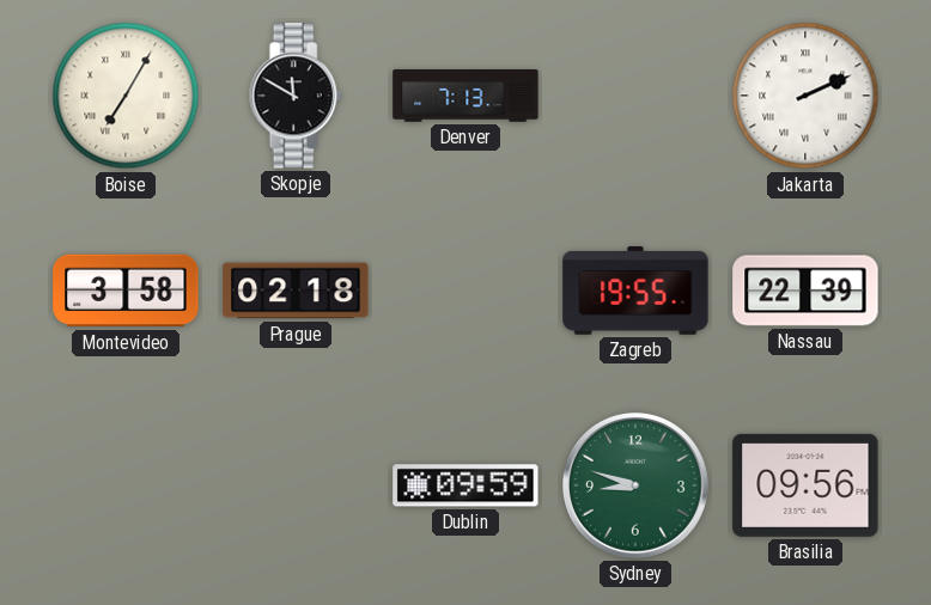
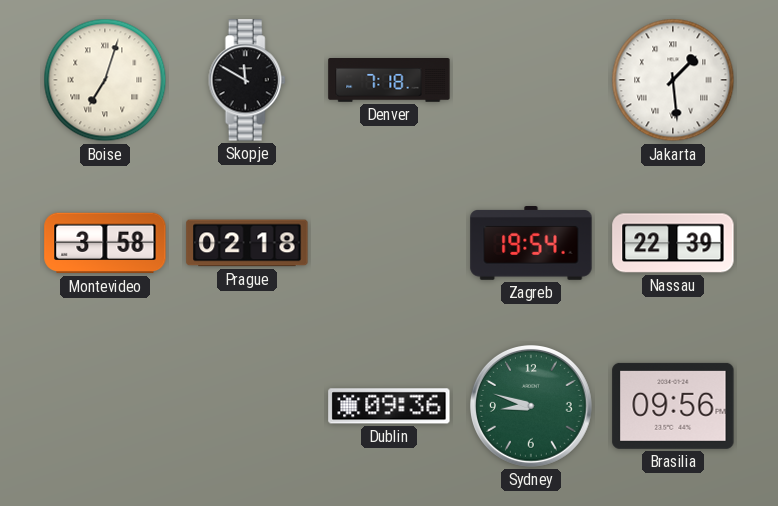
Boise: 7:05 -> 7:03 (105, 80)
Denver: 7:13 -> 7:18 (389, 81)
Jakarta: 2:11 -> 1:29 (673, 80)
Zagreb: 19:55 -> 19:54 (531, 244)
Dublin: 09:59 -> 09:36 (389, 406)
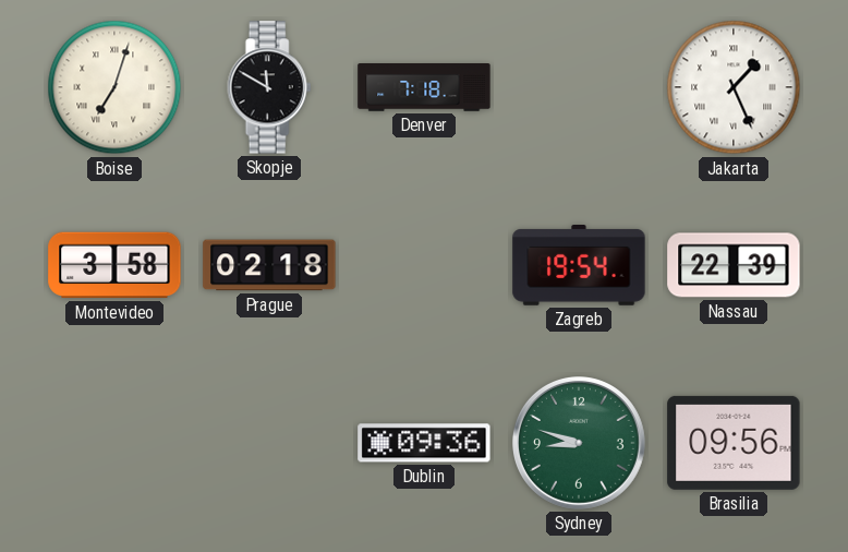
Jakarta: 1:29 -> 1:26 (734, 87)
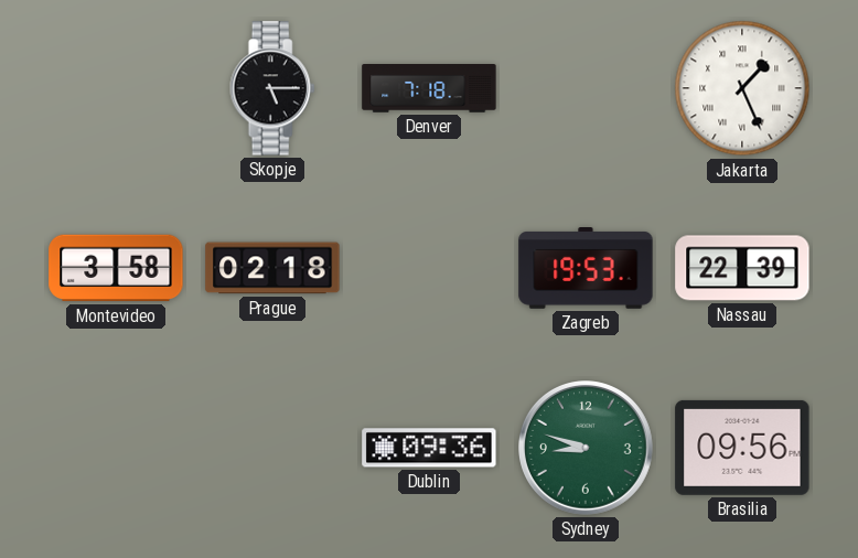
Boise: 7:03 -> none (114, 87)
Skopje: 11:50 -> 5:15 (272, 88)
Zagreb: 19:54 -> 19:53 (586, 269)
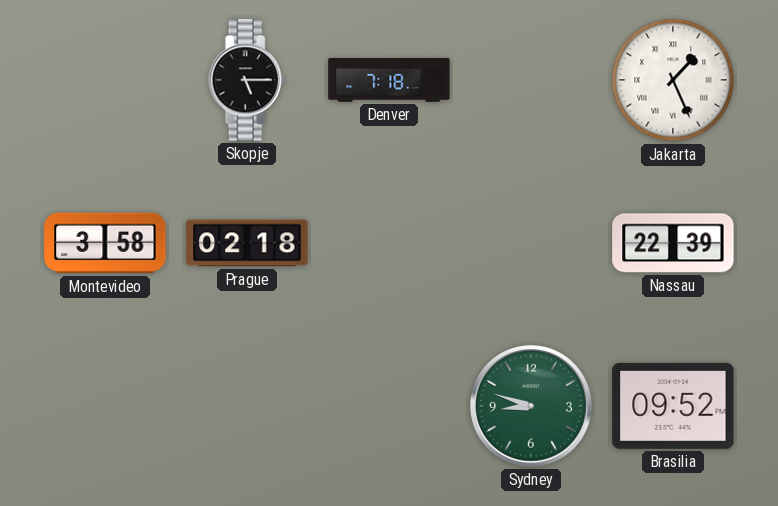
Zagreb: 19:53 -> none (586, 269)
Dublin: 09:36 -> none (429, 448)
Brasilia: 09:56 -> 09:52 (673, 406)
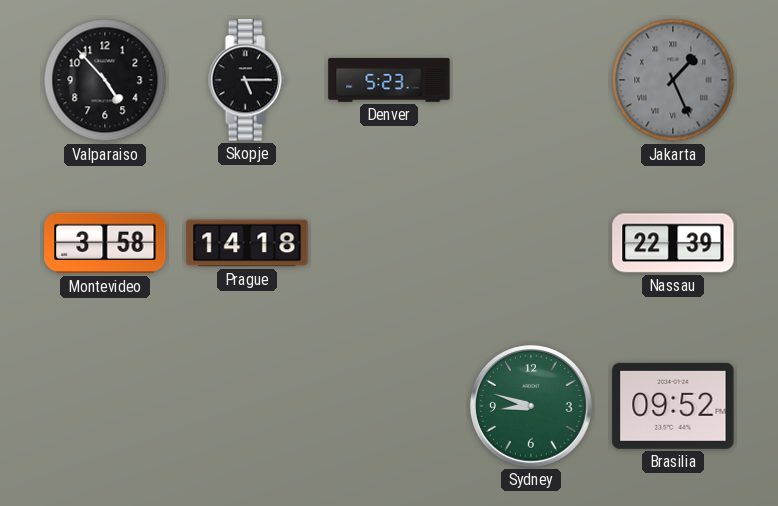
Valparaiso: none -> 4:53 (105, 80)
Denver: 7:18 -> 5:23 (389, 81)
Jakarta dial: white -> grey (673, 80)
Prague: 02:18 -> 14:18 (247, 243)
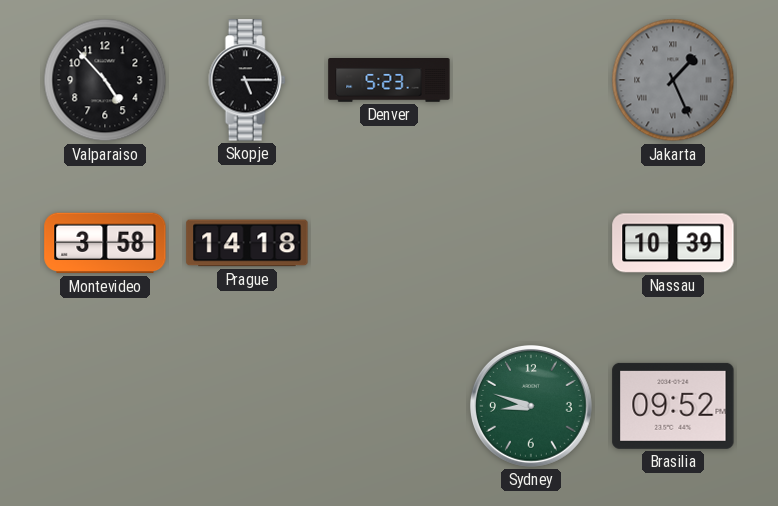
Nassau: 22:39 -> 10:39 (673, 243)
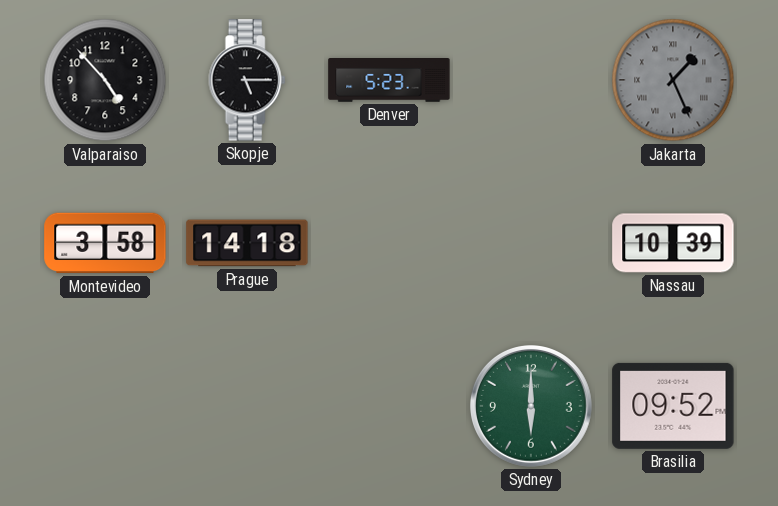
Sydney: 8:48 -> 6:00 (532, 407)
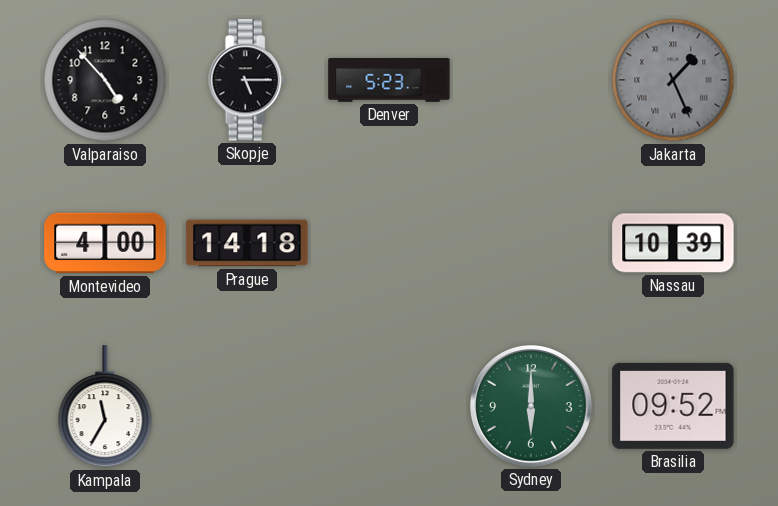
Montevideo: 3:58 -> 4:00 (105, 243)
Kampala: none -> 11:35 (105, 407)
